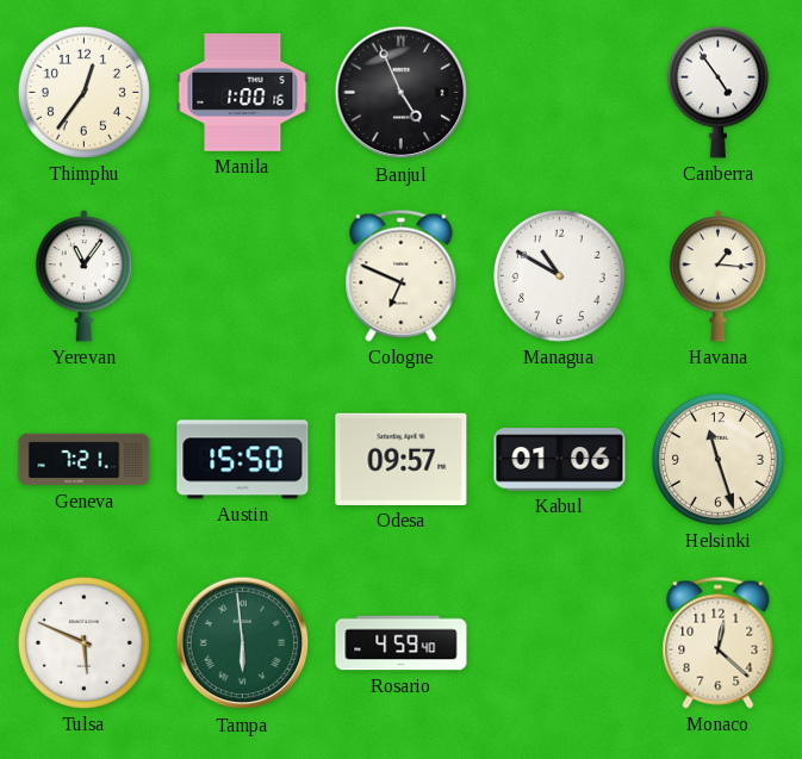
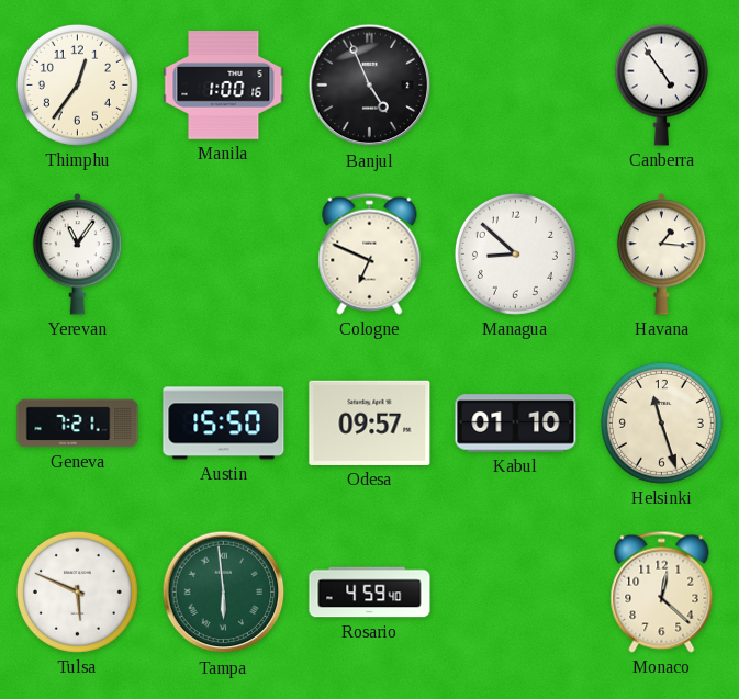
Managua: 10:50 -> 8:52 (515, 253)
Kabul: 01:06 -> 01:10 (516, 424)
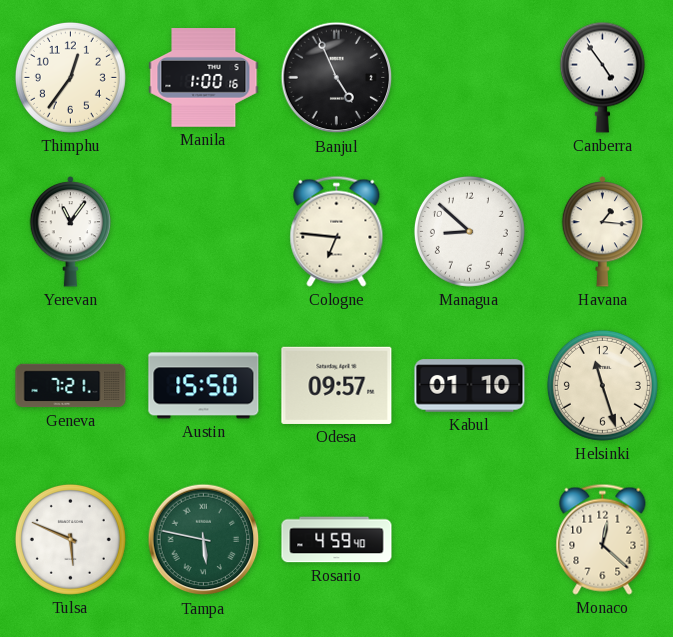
Cologne: 6:49 -> 6:46 (337, 231)
Tampa: 5:59 -> 5:47 (204, 540)
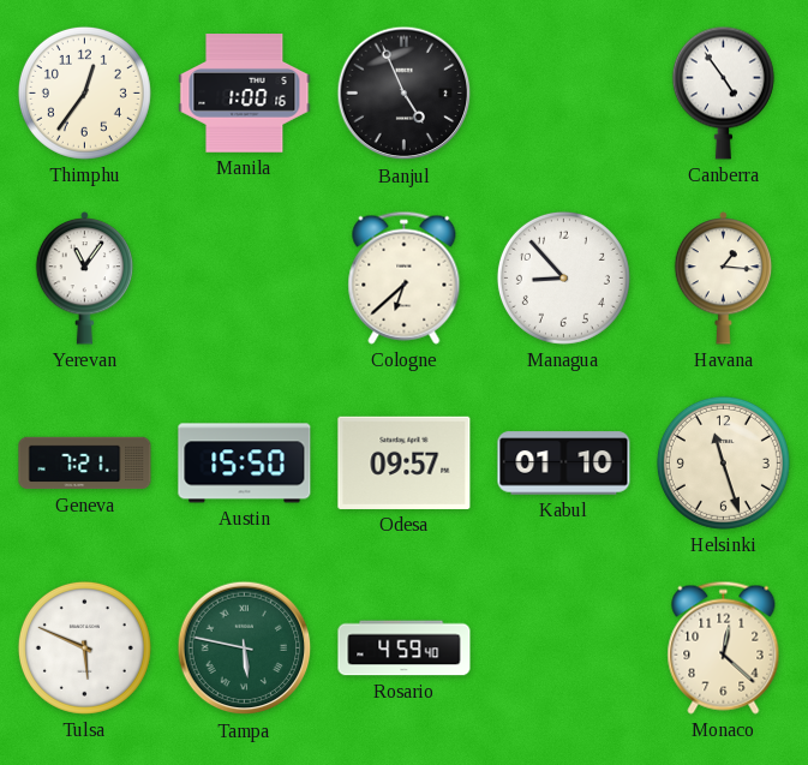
Cologne: 6:46 -> 6:38 (405, 277)
Managua: 8:52 -> 8:53 (563, 277)
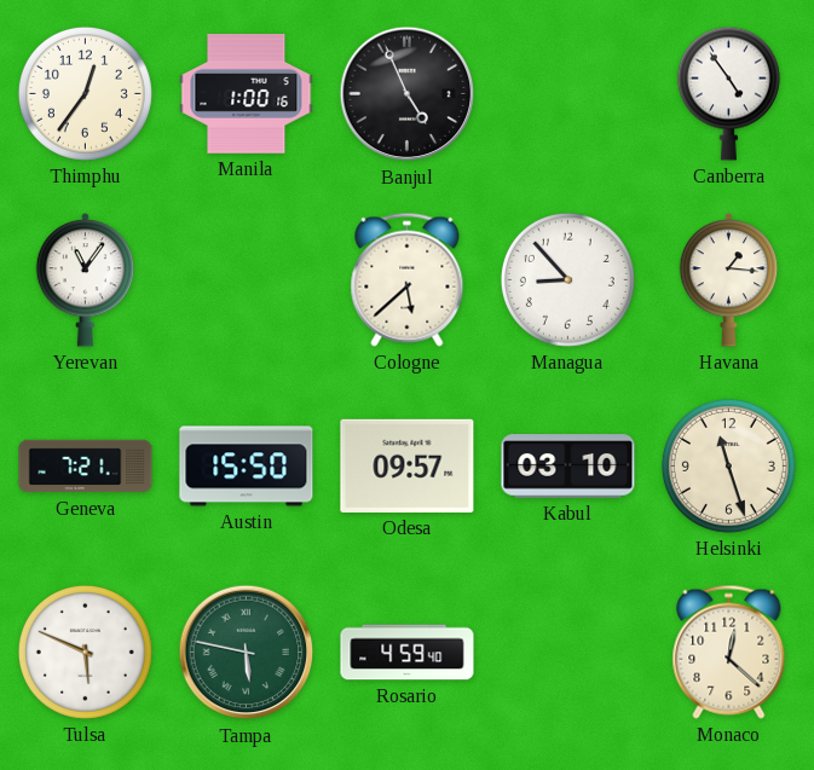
Cologne: 6:38 -> 5:38 (408, 279)
Kabul: 01:10 -> 03:10 (568, 467)
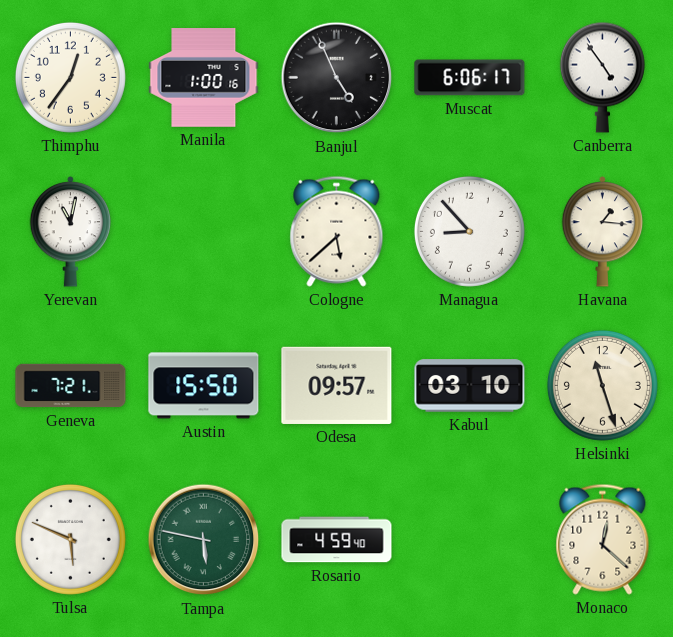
Muscat: none -> 6:06 (470, 78)
Yerevan: 11:06 -> 11:02 (71, 232)
